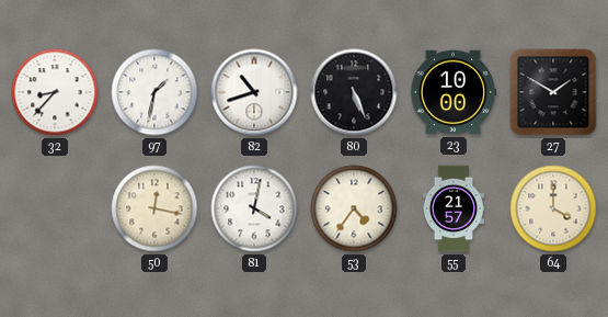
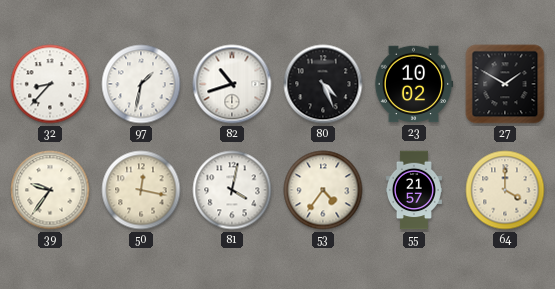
80: 5:26 -> 4:26 (323, 84)
23: 10:00 -> 10:02 (414, 84)
39: none -> 9:36 (50, 190)
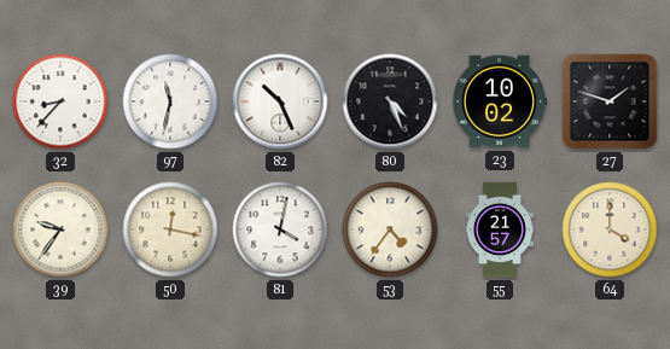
97: 1:32 -> 11:32 (170, 101)
82: 10:42 -> 10:26 (280, 101)
27: 1:50 -> 1:48 (610, 101)
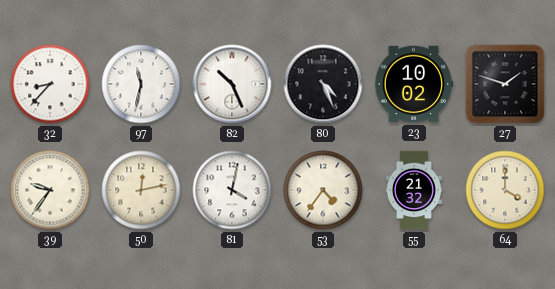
50: 12:17 -> 12:13 (141, 190)
55: 21:57 -> 21:32 (414, 190)
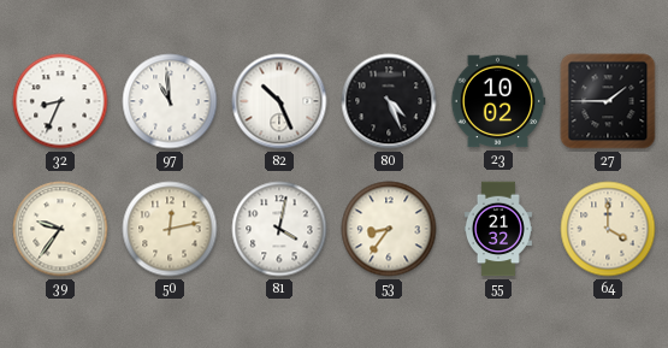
32: 8:37 -> 8:34 (60, 101)
97: 11:32 -> 10:59 (170, 101)
27: 1:48 -> 1:45 (608, 101)
53: 4:36 -> 8:36 (389, 229)
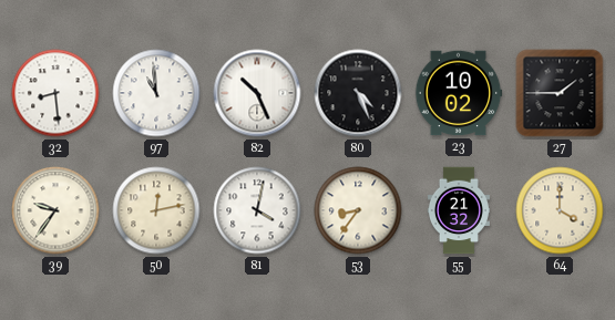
32: 8:34 -> 8:29 (55, 93)
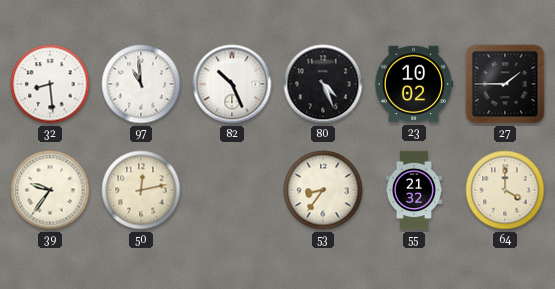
81: 4:02 -> none (257, 210)
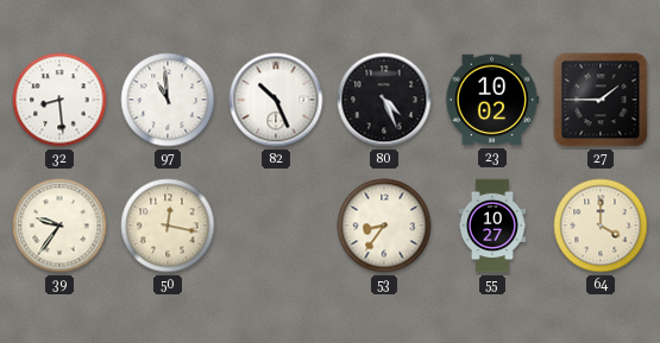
50: 12:13 -> 12:17 (168, 226)
55: 21:32 -> 10:27 (492, 226)
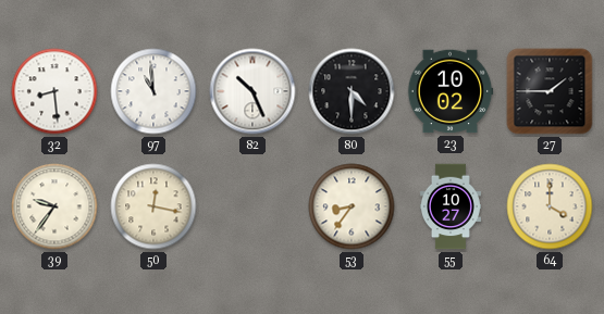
80: 4:26 -> 4:30 (352, 91)
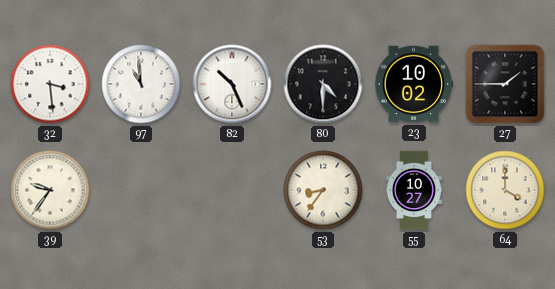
32: 8:29 -> 3:29 (50, 84)
50: 12:17 -> none (153, 206)
